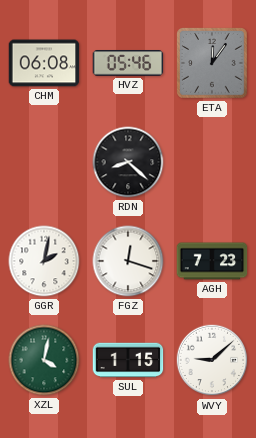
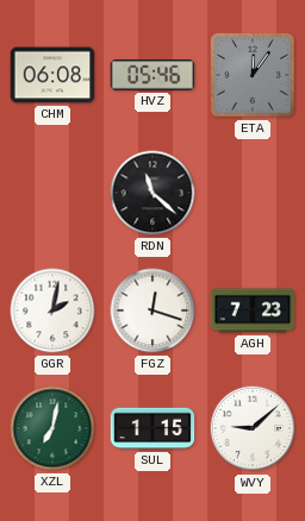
RDN: 8:22 -> 11:22 (152, 193)
XZL: 4:02 -> 7:02 (52, 428)
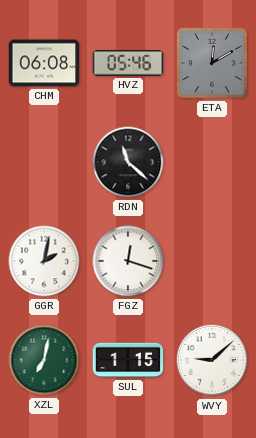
ETA: 12:06 -> 12:10 (213, 64)
AGH: 7:23 -> none (253, 310)
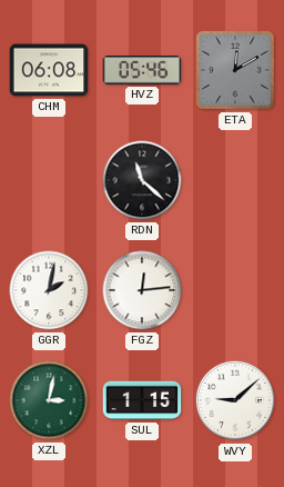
FGZ: 12:18 -> 12:14 (142, 290)
XZL: 7:02 -> 3:02 (49, 400)
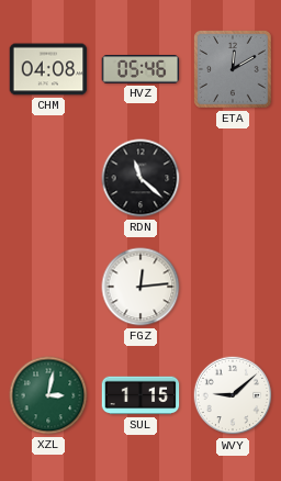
CHM: 06:08 -> 04:08 (48, 69)
GGR: 2:02 -> none (49, 290)
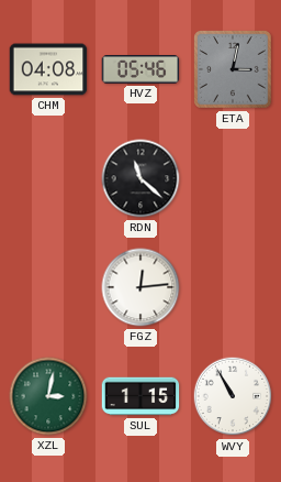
ETA: 12:10 -> 3:02 (234, 70)
WVY: 9:08 -> 10:55 (233, 396)
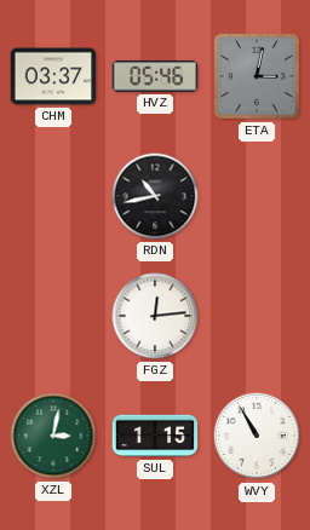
CHM: 04:08 -> 03:37 (53, 76)
RDN: 11:22 -> 10:43 (155, 196)
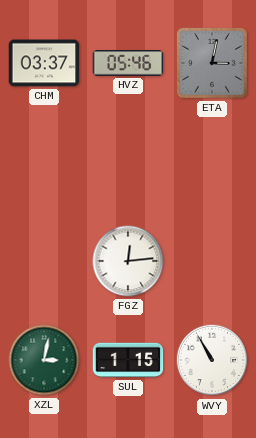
RDN: 10:43 -> none (155, 196)
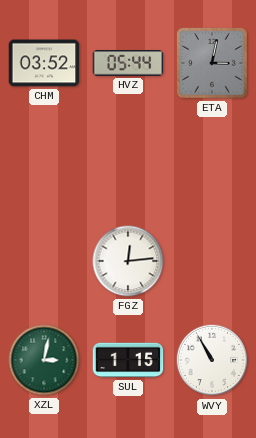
CHM: 03:37 -> 03:52 (44, 63)
HVZ: 05:46 -> 05:44 (128, 63)
